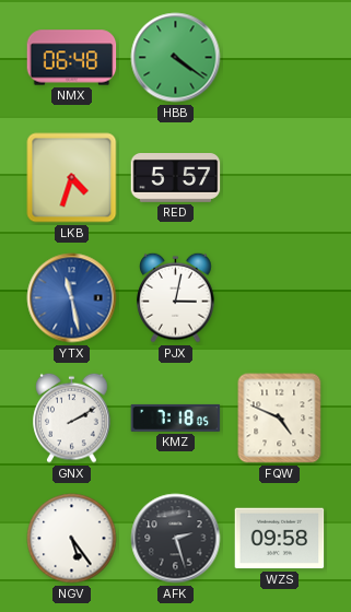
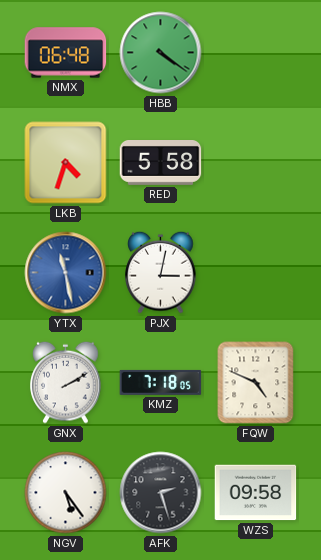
RED: 5:57 -> 5:58 (161, 163)
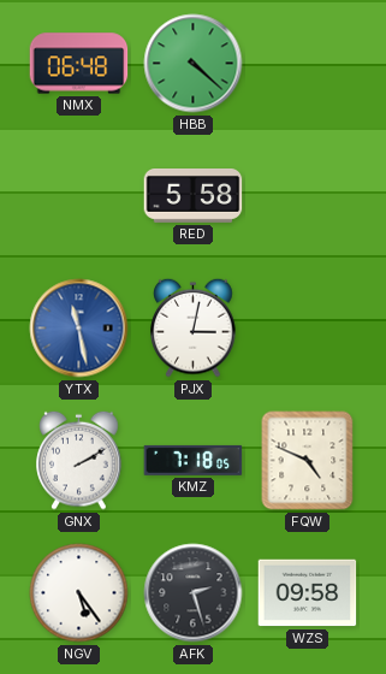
HBB: 4:21 -> 4:22 (194, 64)
LKB: 4:33 -> none (66, 163)
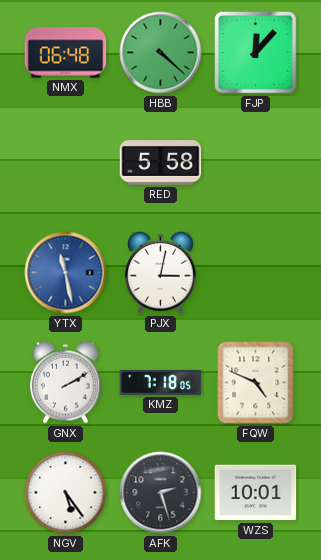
FJP: none -> 12:07 (256, 53)
WZS: 09:58 -> 10:01 (256, 493)
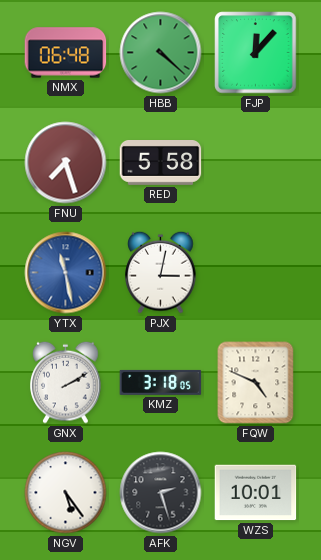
FNU: none -> 7:27 (66, 163)
KMZ: 7:18 -> 3:18 (161, 382)
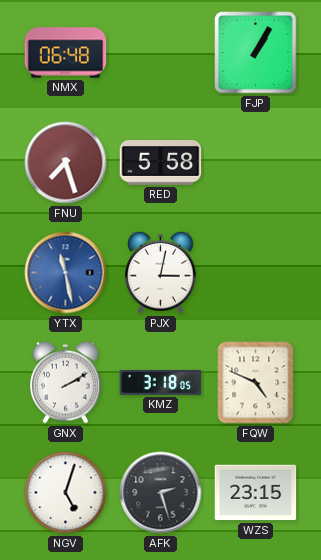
HBB: 4:22 -> none (161, 53)
FJP: 12:07 -> 1:05 (256, 53)
NGV: 5:24 -> 5:03 (66, 493)
WZS: 10:01 -> 23:15 (256, 493)
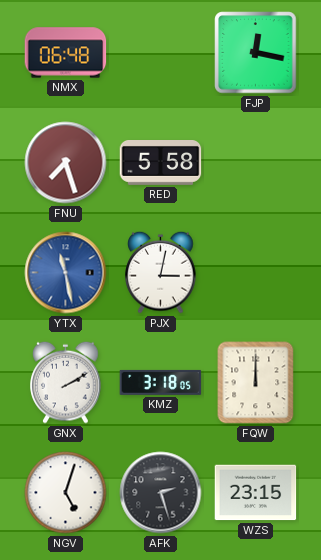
FJP: 1:05 -> 12:17 (256, 53)
FQW: 4:49 -> 12:00 (256, 383)
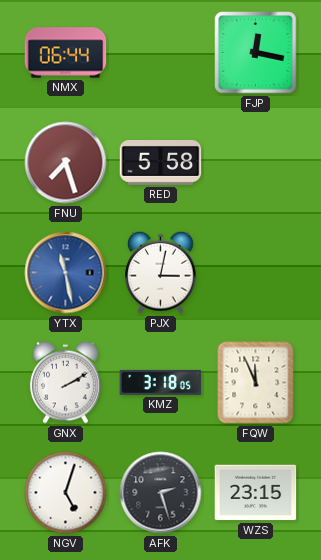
NMX: 06:48 -> 06:44 (66, 53)
FQW: 12:00 -> 11:56 (256, 383)
